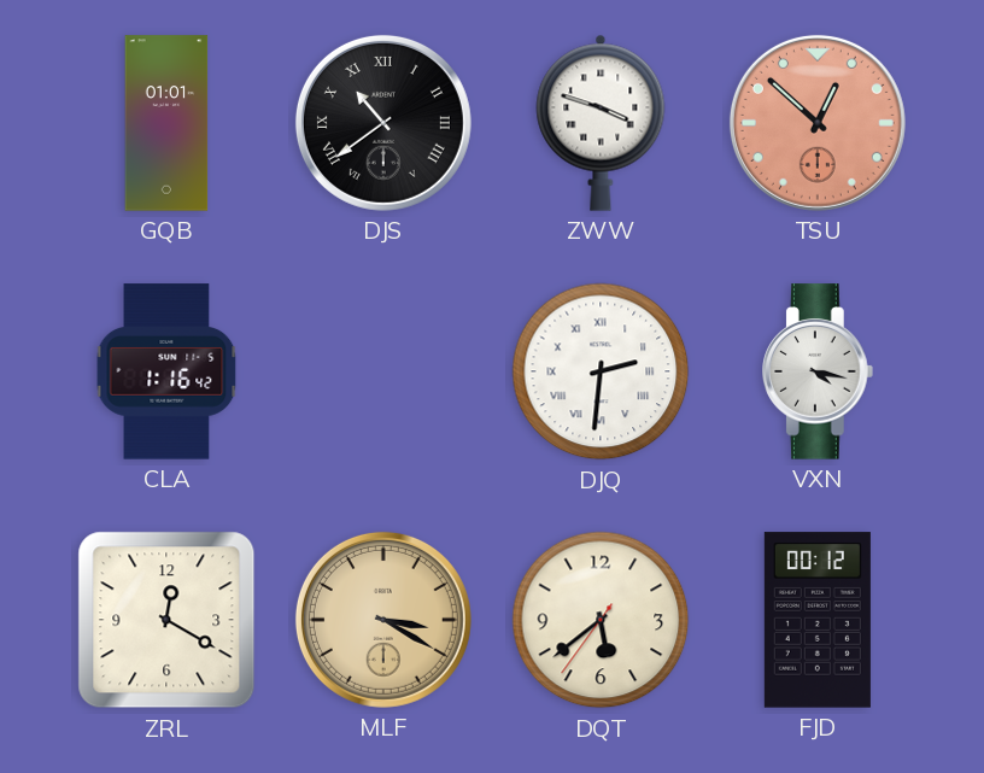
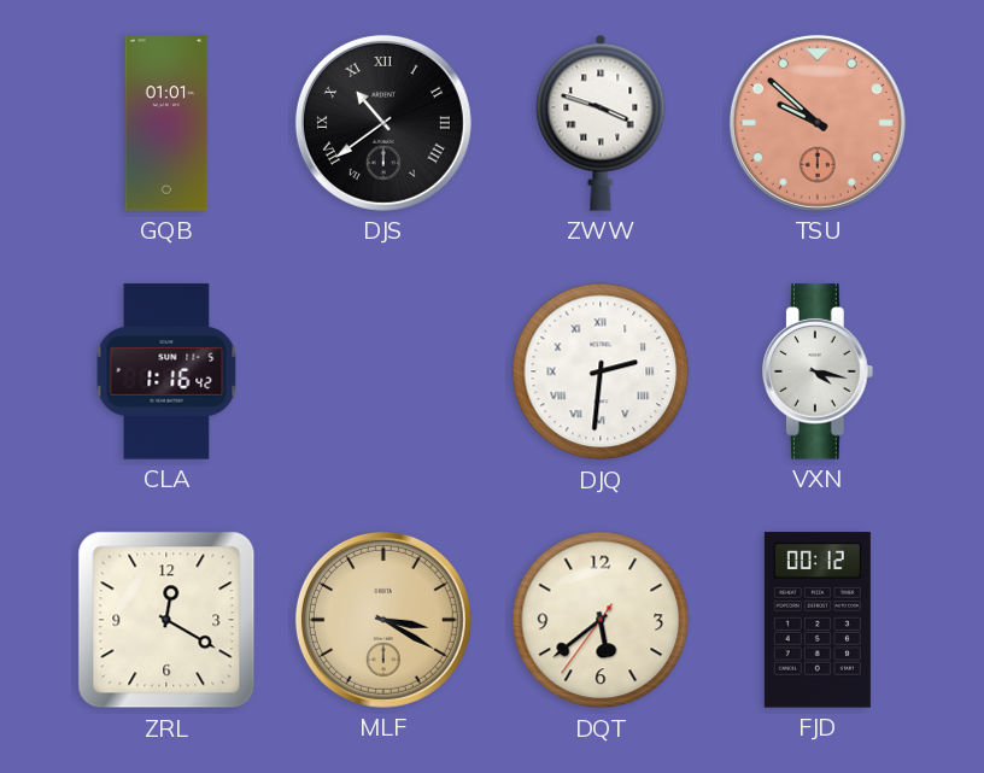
TSU: 12:52 -> 9:52 (818, 123)
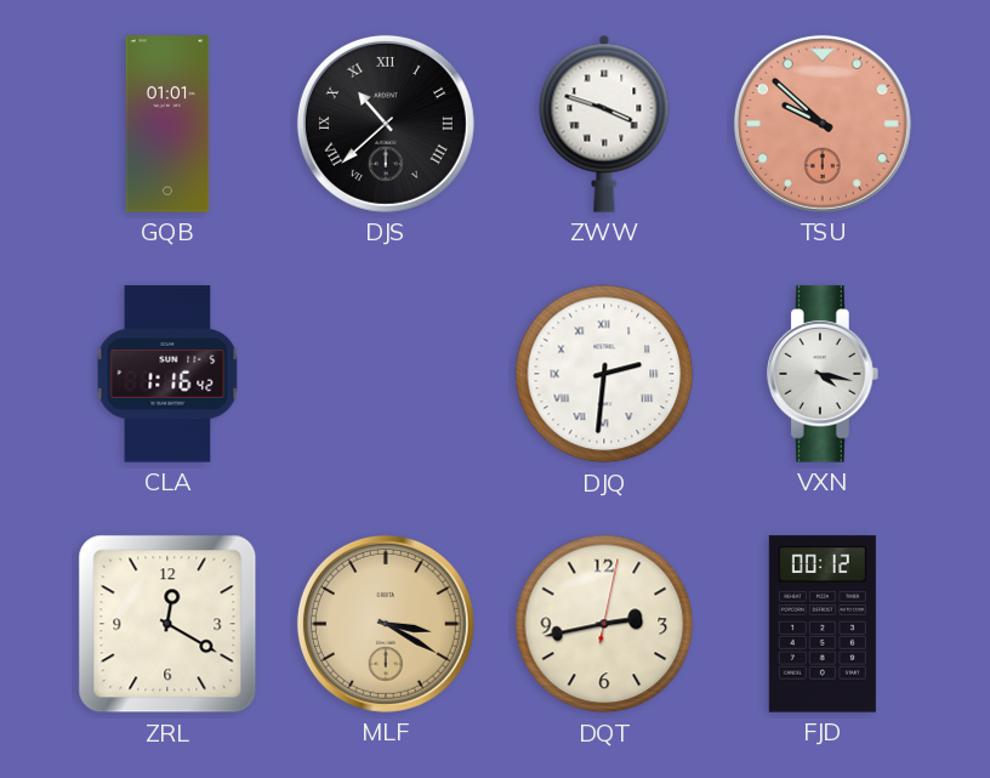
DJS: 10:39 -> 10:38 (386, 124)
DQT: 5:38 -> 2:43 (604, 624)
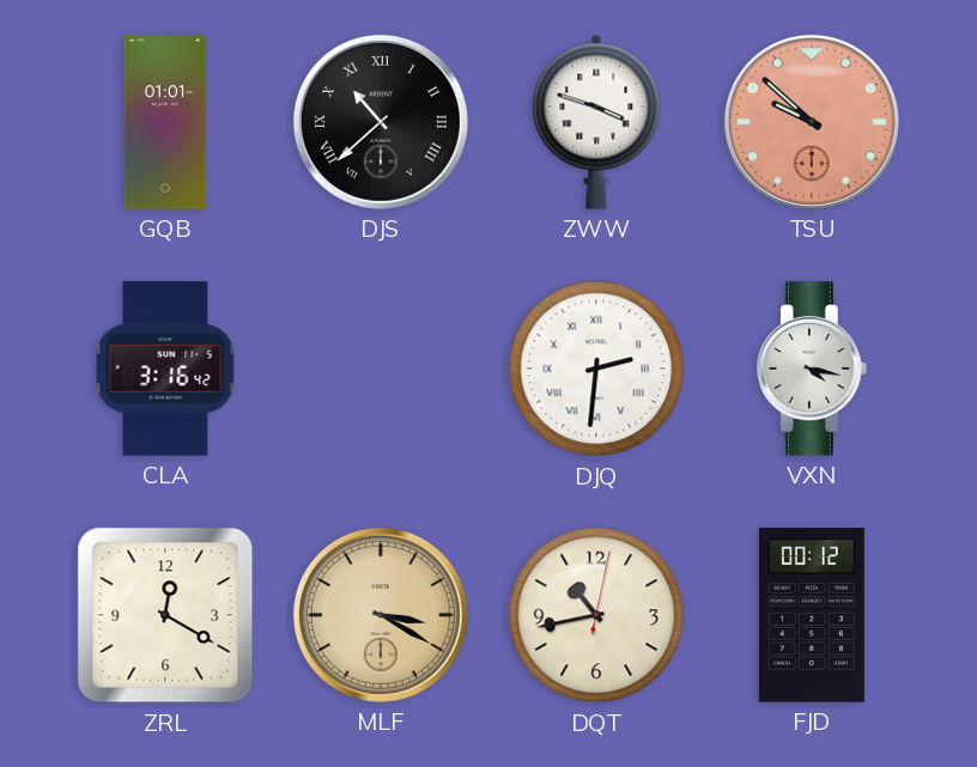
CLA: 1:16 -> 3:16 (165, 369)
DQT: 2:43 -> 10:43 (596, 615)
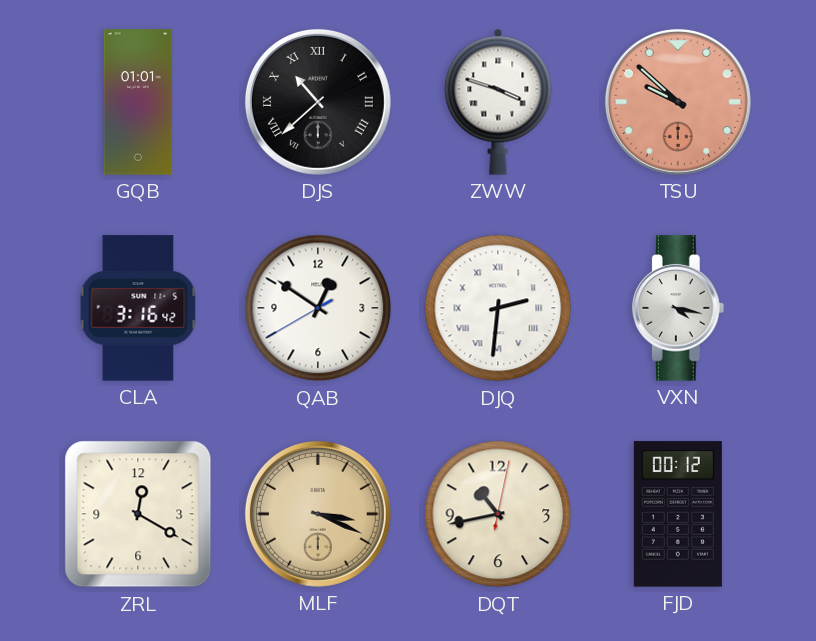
QAB: none -> 12:50 (318, 308)
MLF: 3:20 -> 3:19 (318, 514)
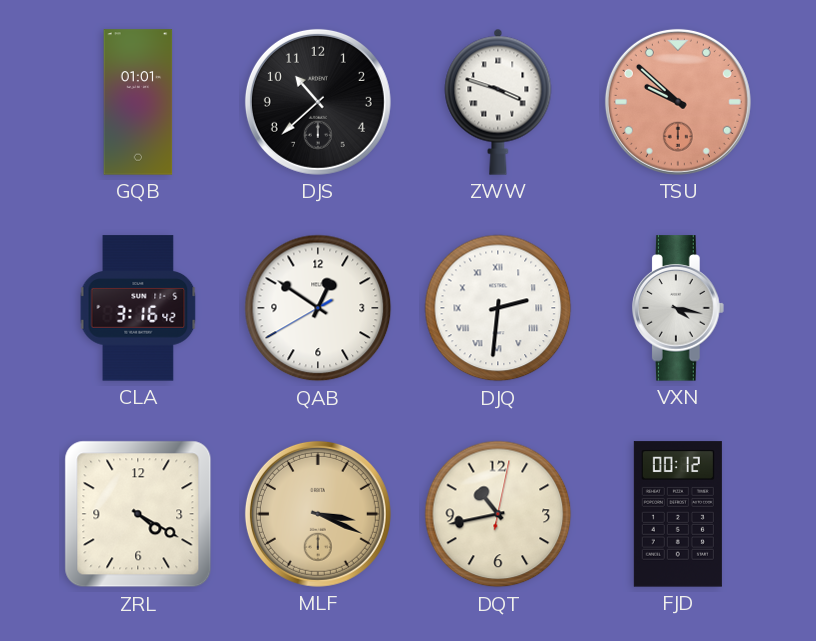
DJS numerals: Roman -> Arabic (318, 102)
ZRL: 12:20 -> 4:20 (138, 514)
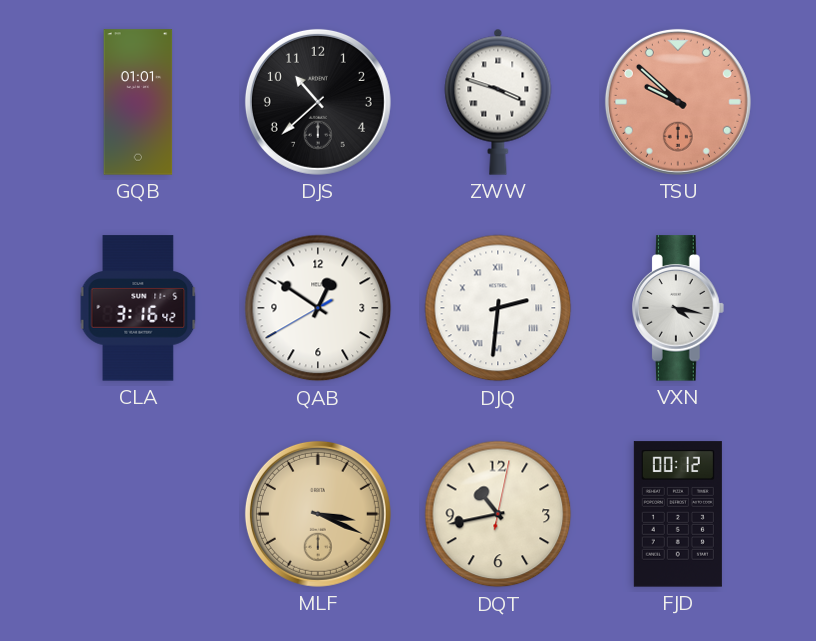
ZRL: 4:20 -> none (138, 514)
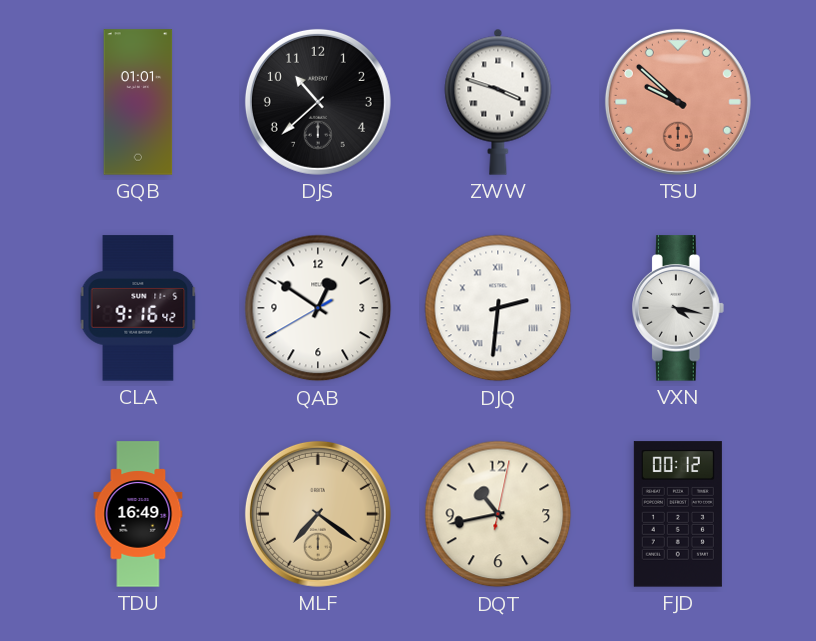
CLA: 3:16 -> 9:16 (138, 308)
TDU: none -> 16:49 (138, 514)
MLF: 3:19 -> 7:21 (318, 514)
